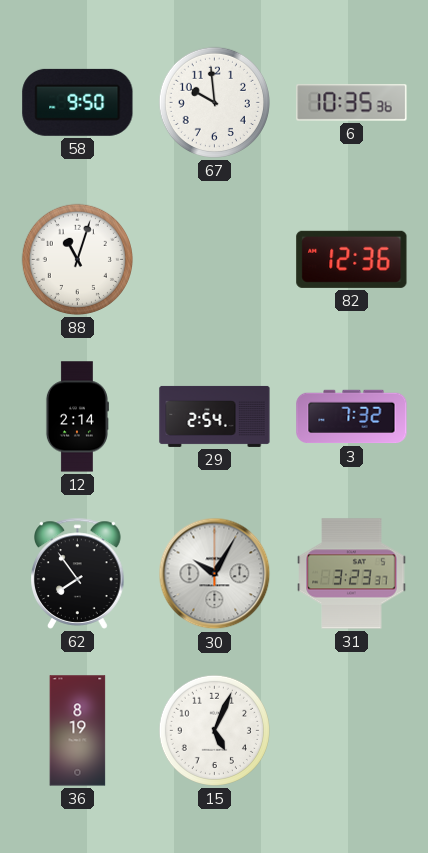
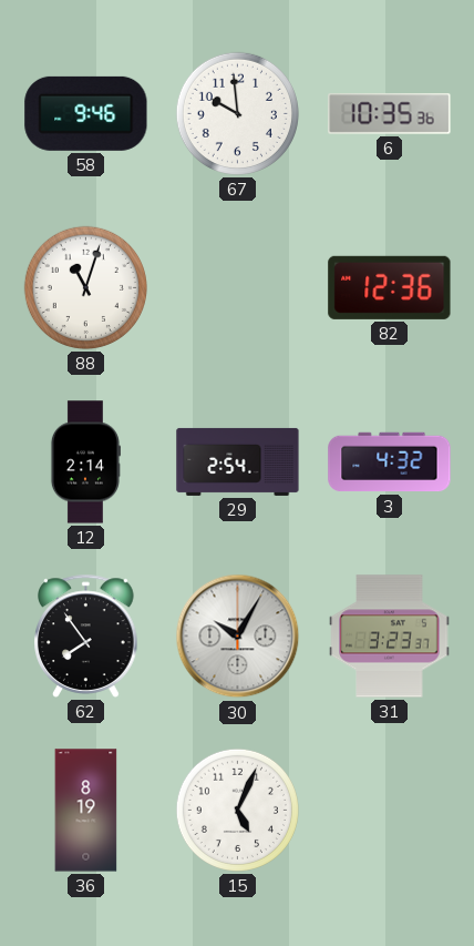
58: 9:50 -> 9:46 (86, 113)
3: 7:32 -> 4:32 (390, 462)
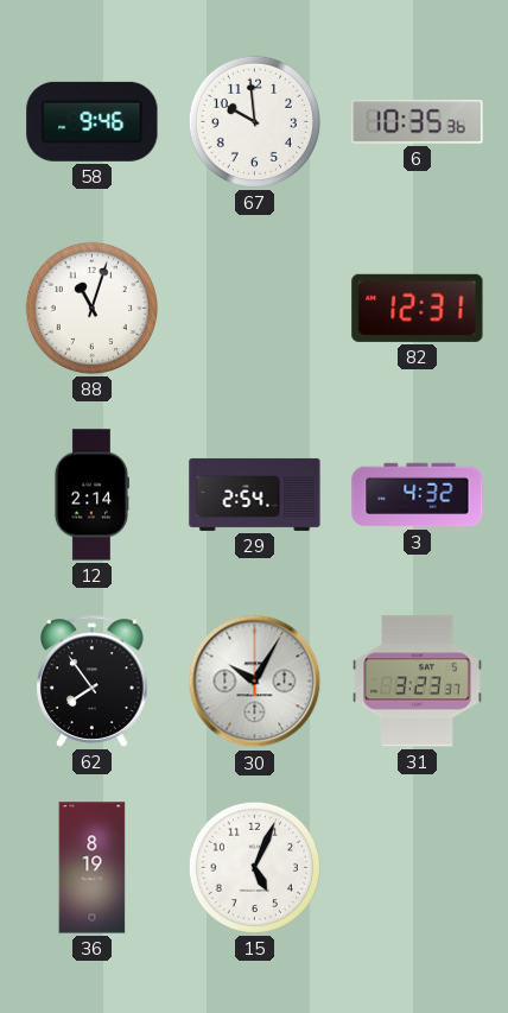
82: 12:36 -> 12:31 (418, 308)
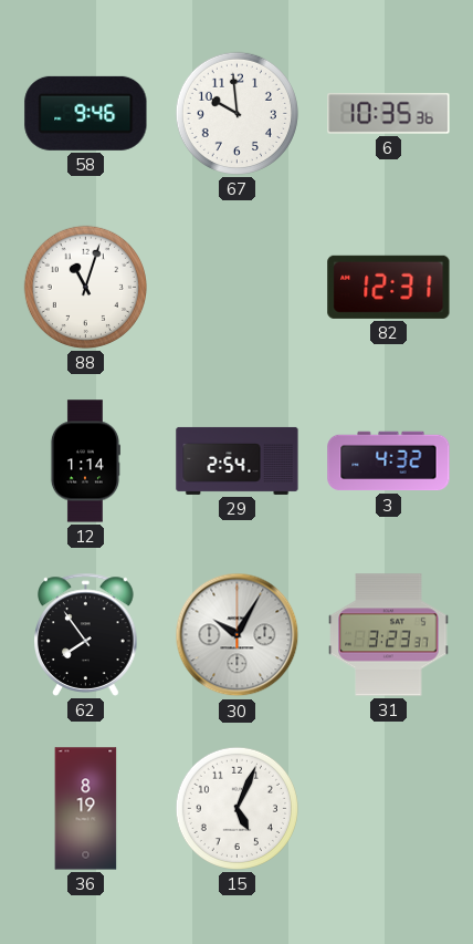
12: 2:14 -> 1:14 (85, 461)
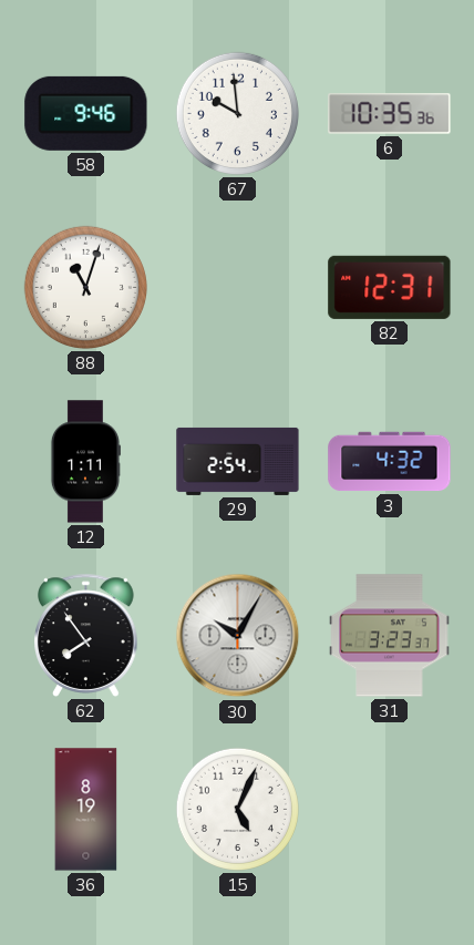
12: 1:14 -> 1:11 (85, 462)
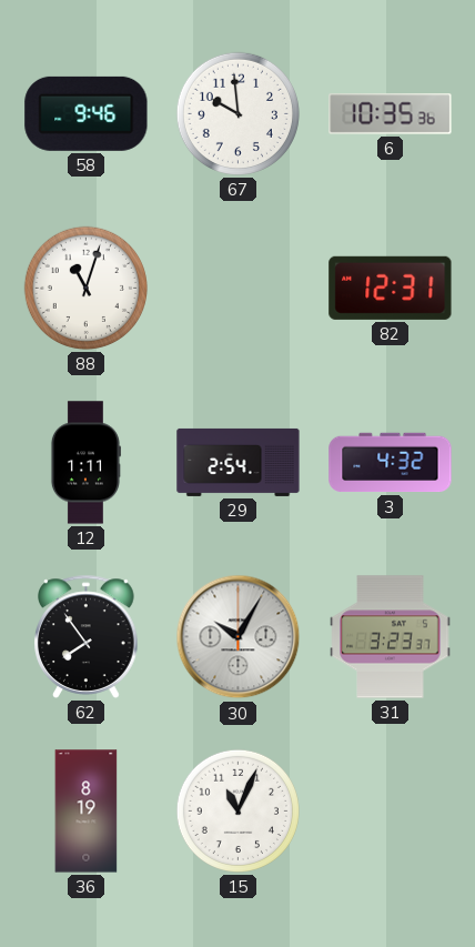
15: 5:04 -> 11:04 (238, 810)
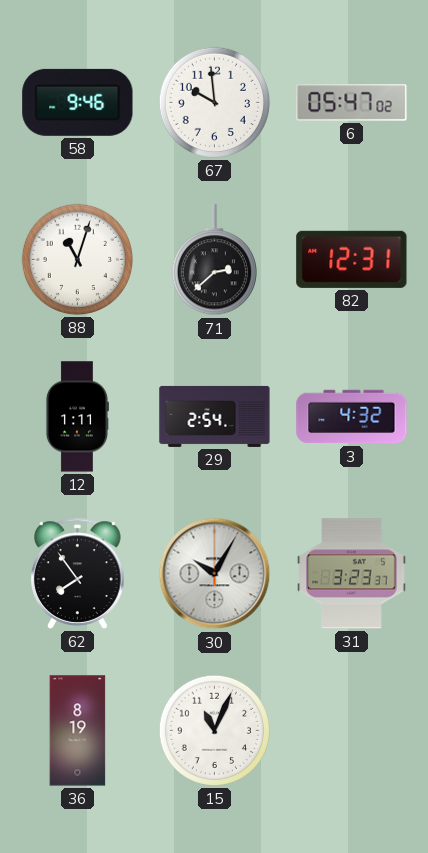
6: 10:35 -> 05:47 (352, 103)
71: none -> 2:38 (214, 260)
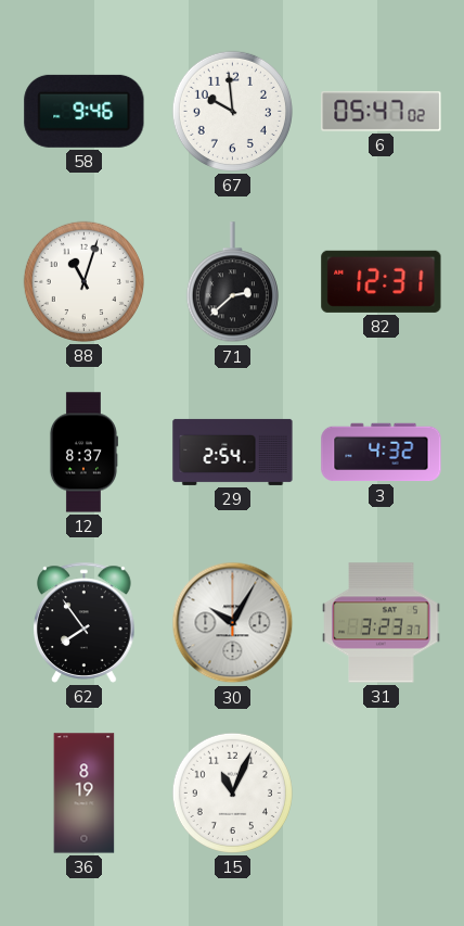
12: 1:11 -> 8:37 (83, 453)
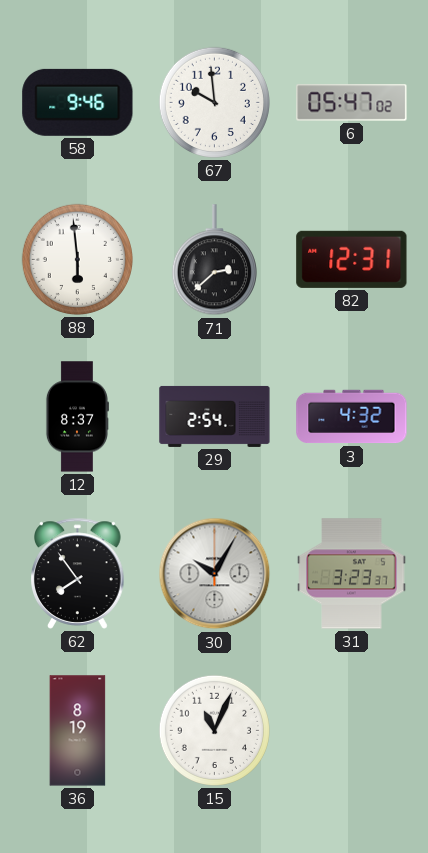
88: 11:03 -> 5:59 (77, 259)
